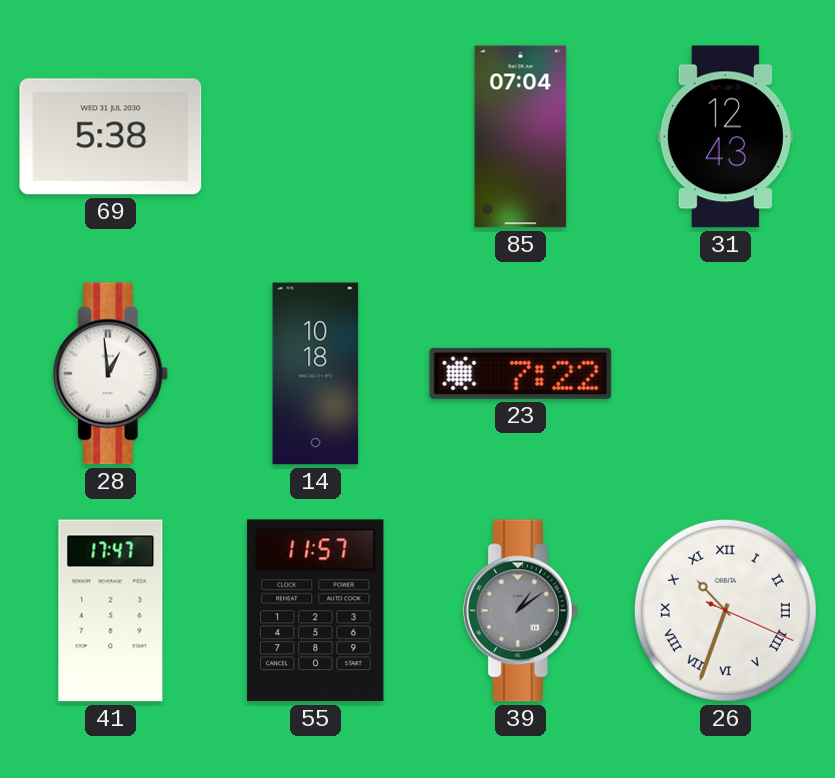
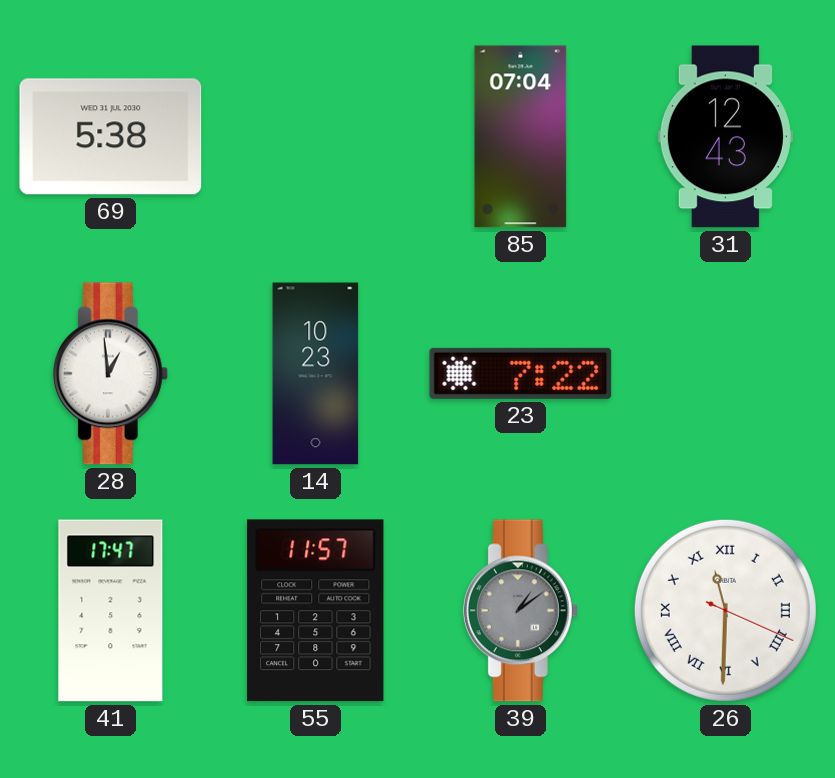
14: 10:18 -> 10:23 (316, 374)
26: 10:33 -> 11:30 (725, 610)
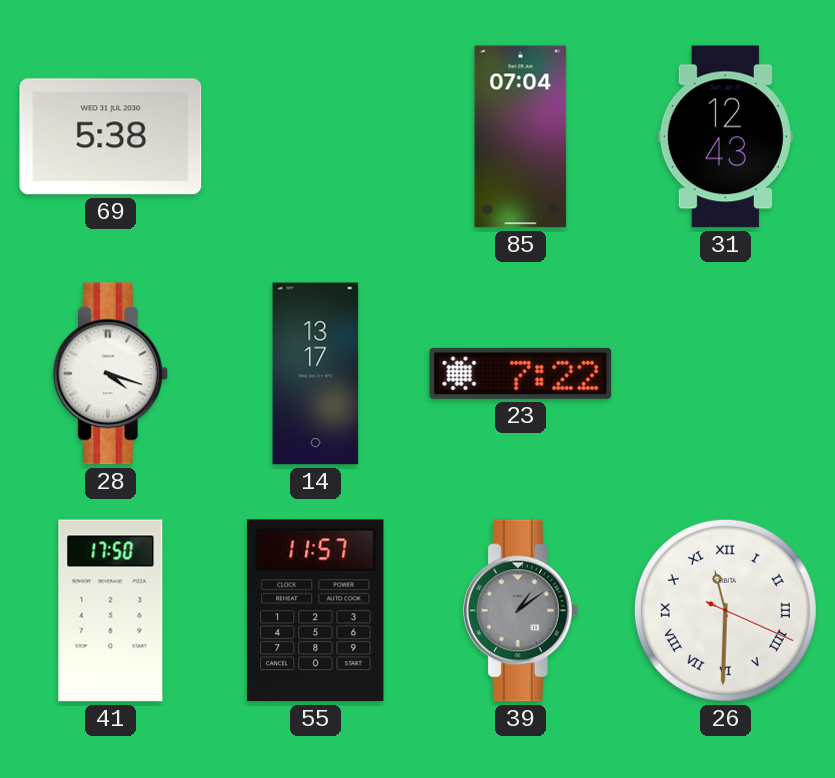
28: 12:59 -> 4:18 (110, 374)
14: 10:23 -> 13:17 (316, 374)
41: 17:47 -> 17:50 (111, 611)
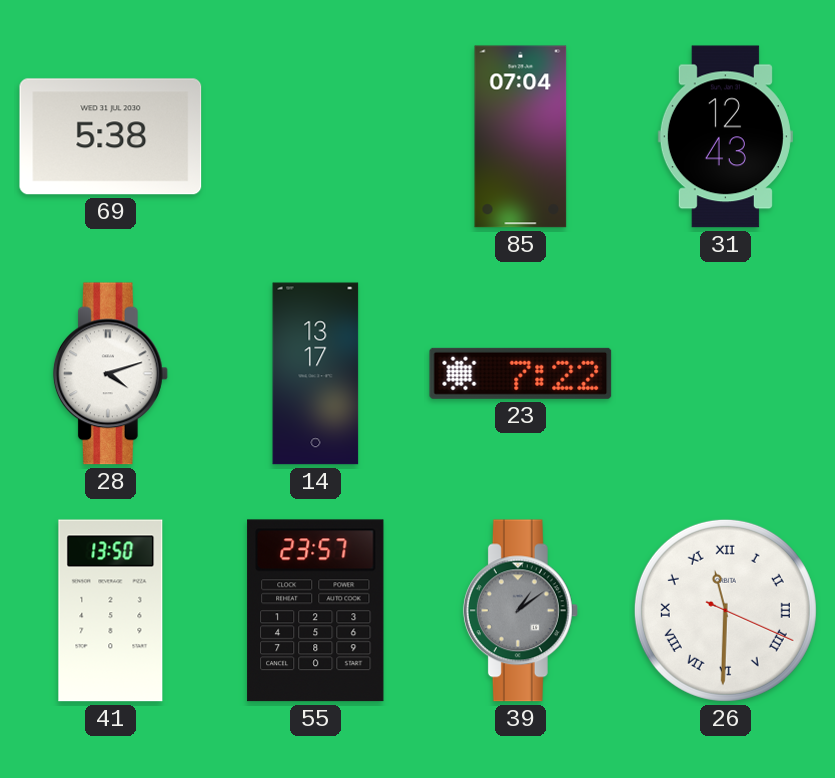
28: 4:18 -> 4:12 (110, 374)
41: 17:50 -> 13:50 (111, 611)
55: 11:57 -> 23:57 (316, 611)
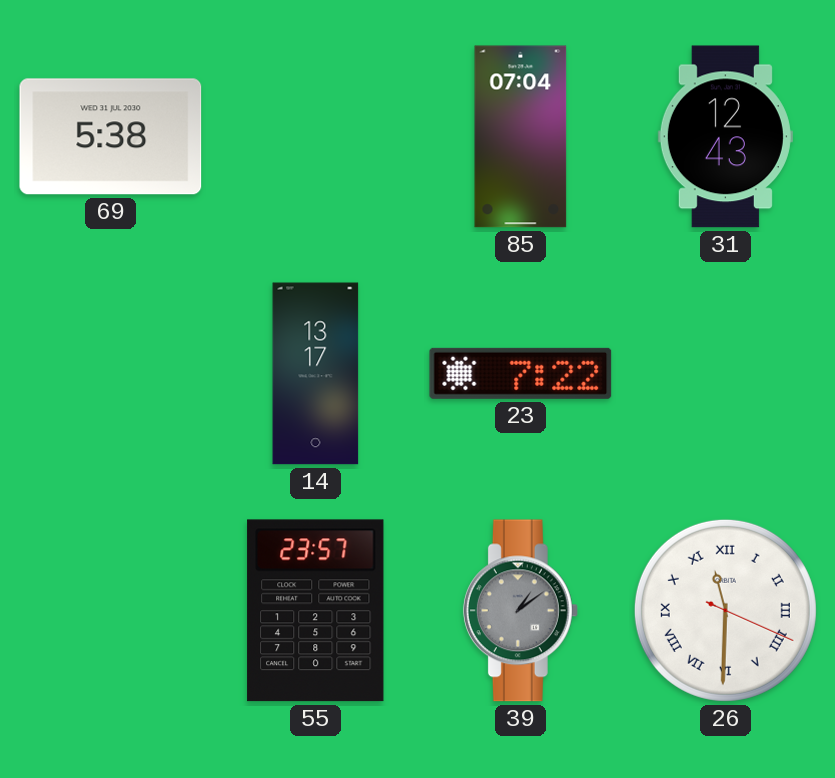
28: 4:12 -> none (110, 374)
41: 13:50 -> none (111, 611)
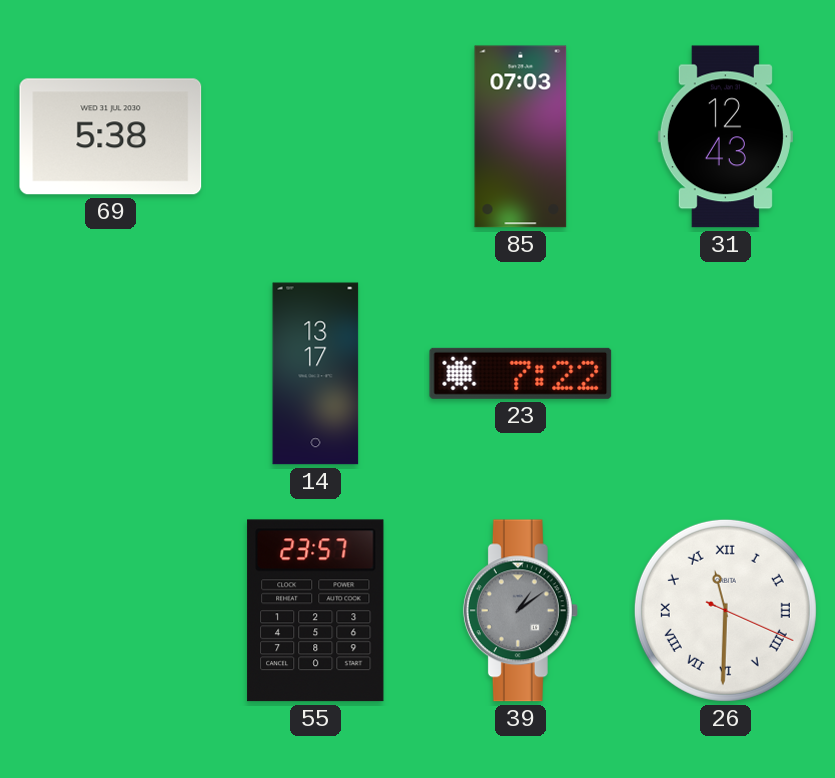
85: 07:04 -> 07:03 (521, 137)
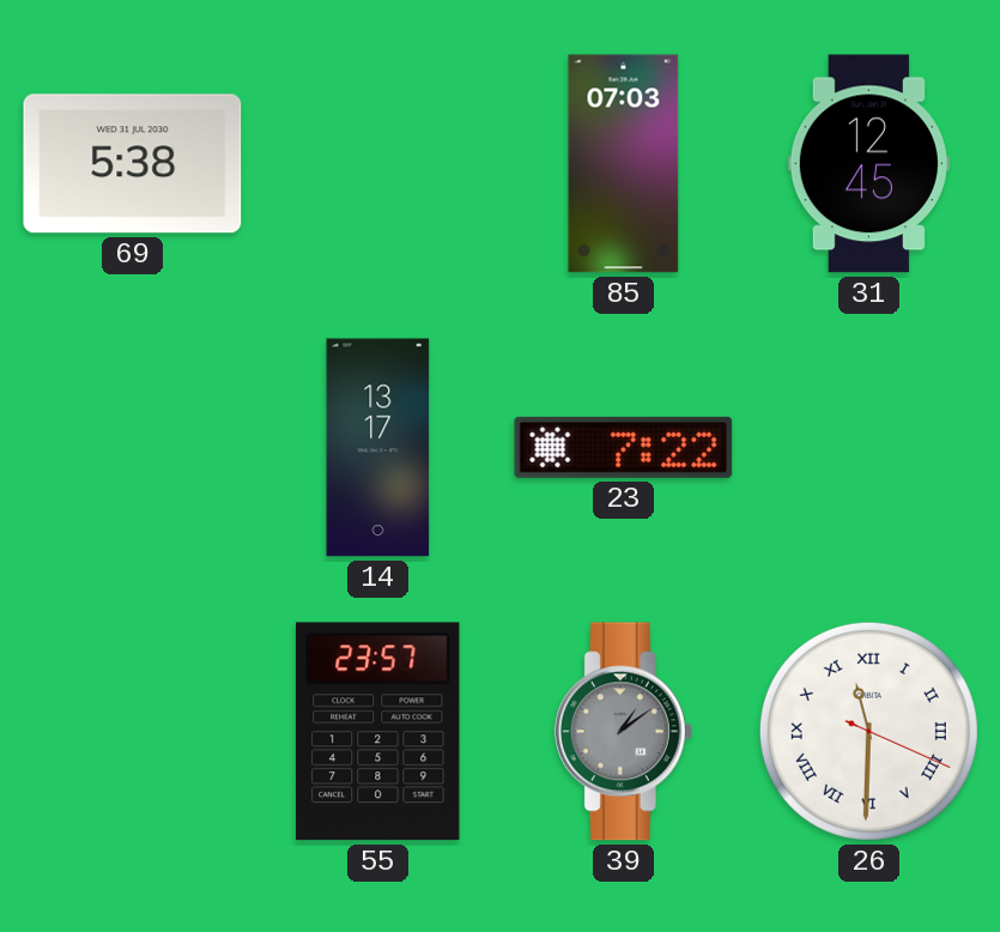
31: 12:43 -> 12:45 (868, 164)
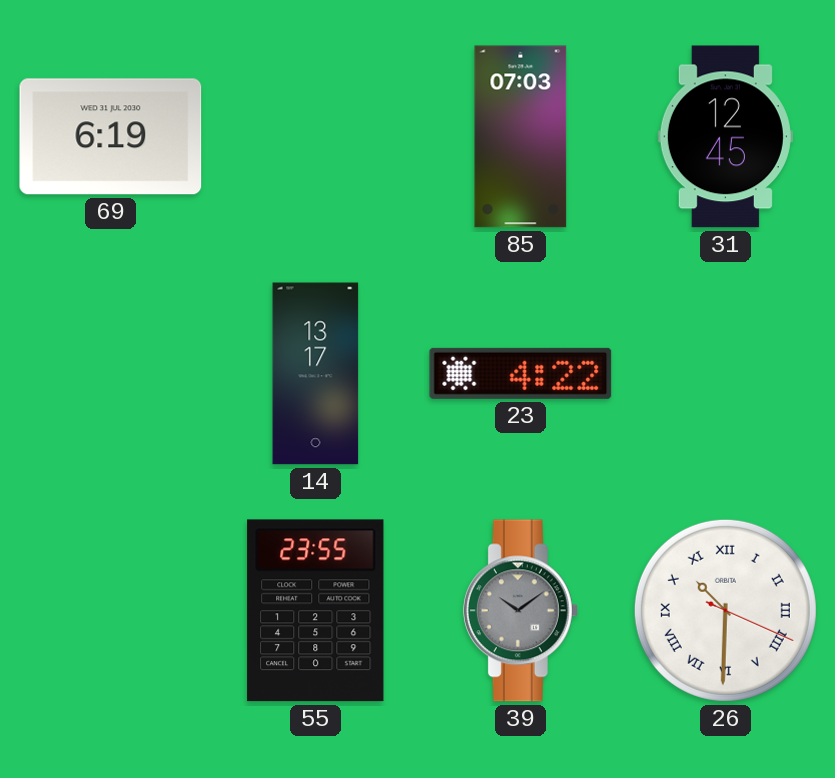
69: 5:38 -> 6:19 (111, 137)
23: 7:22 -> 4:22 (521, 373)
55: 23:57 -> 23:55 (316, 611)
39: 1:09 -> 10:09 (520, 611)
26: 11:30 -> 10:30 (725, 610)
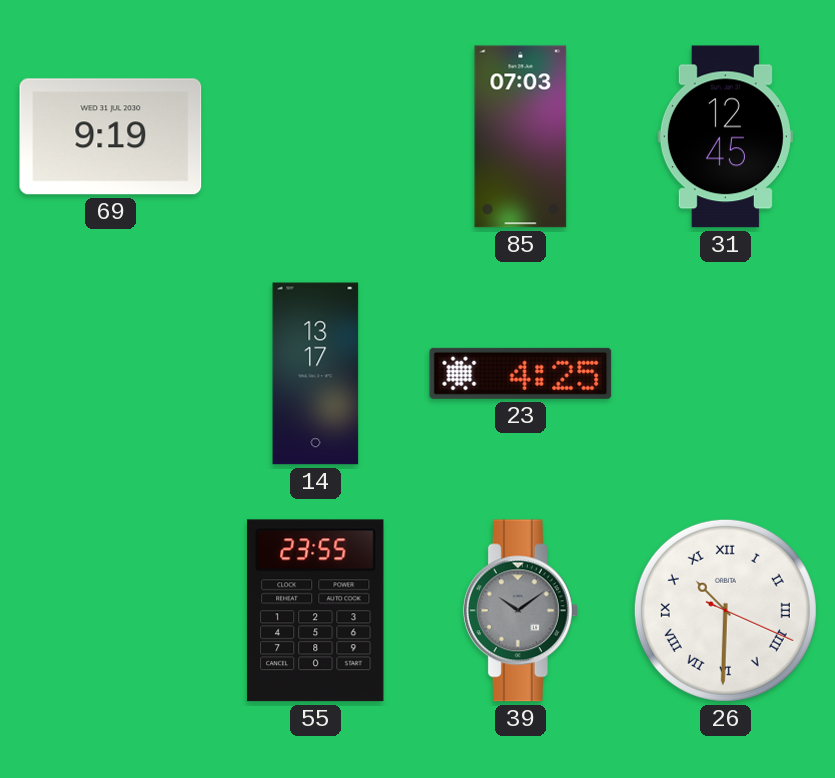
69: 6:19 -> 9:19 (111, 137)
23: 4:22 -> 4:25 (521, 373)
